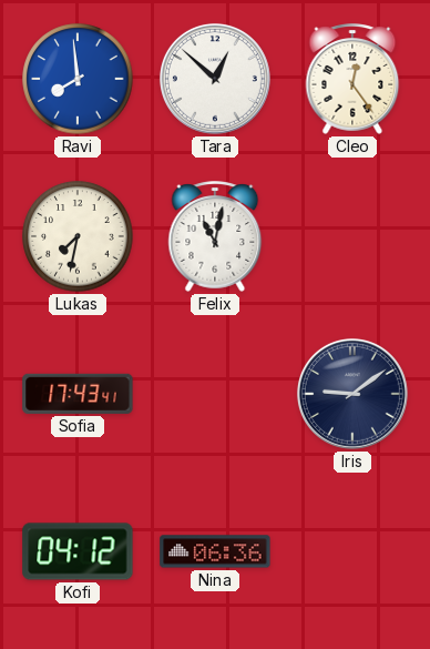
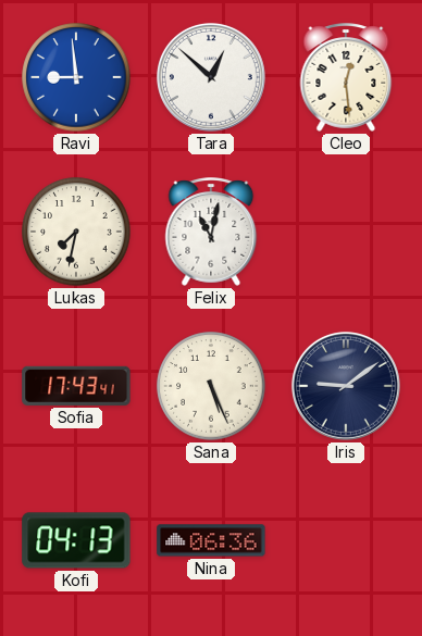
Ravi: 7:59 -> 8:59 (76, 77)
Cleo: 12:24 -> 12:29 (346, 77)
Sana: none -> 5:26 (211, 386)
Kofi: 04:12 -> 04:13 (76, 540)
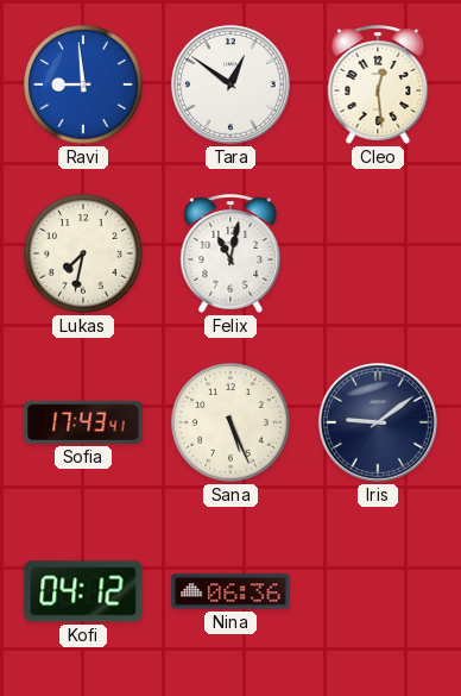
Tara: 12:52 -> 12:51 (230, 84)
Kofi: 04:13 -> 04:12 (83, 591)
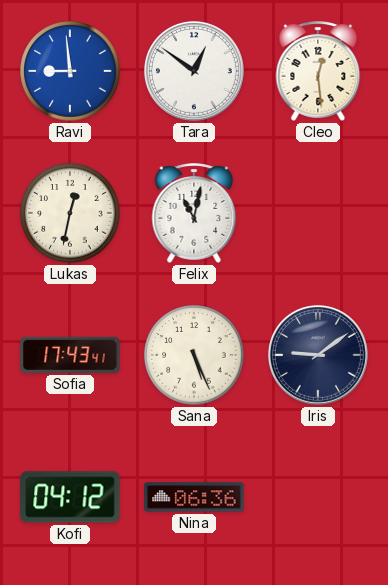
Lukas: 7:32 -> 12:32 (70, 213)
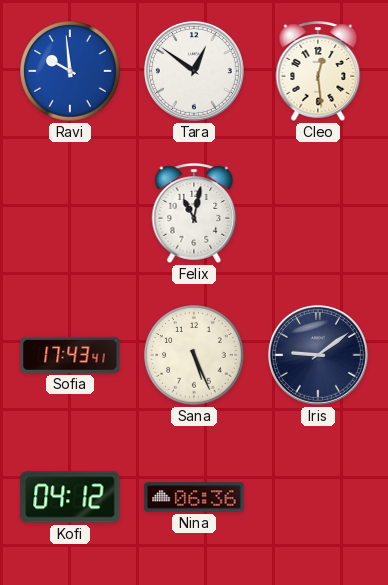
Ravi: 8:59 -> 9:59 (70, 71)
Lukas: 12:32 -> none (70, 213)
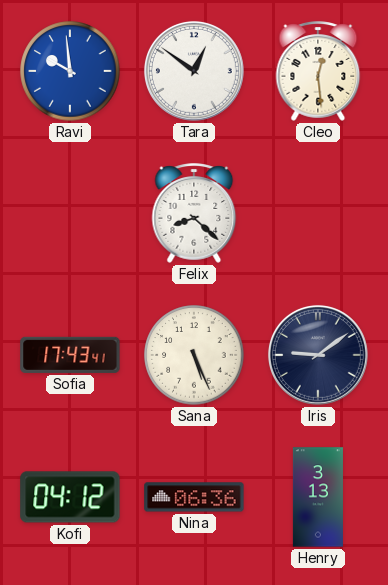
Felix: 11:02 -> 8:22 (194, 213)
Henry: none -> 3:13 (318, 497)
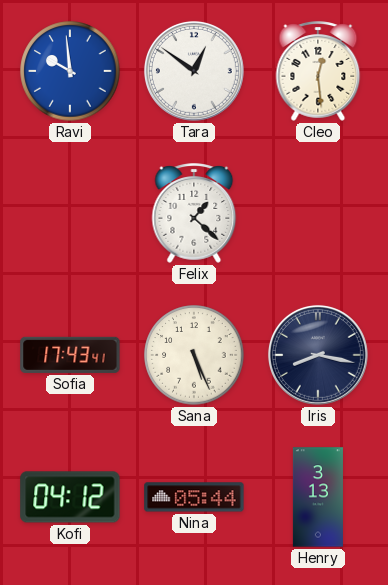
Felix: 8:22 -> 1:22 (194, 213)
Iris: 9:09 -> 8:17 (318, 355)
Nina: 06:36 -> 05:44 (194, 497)
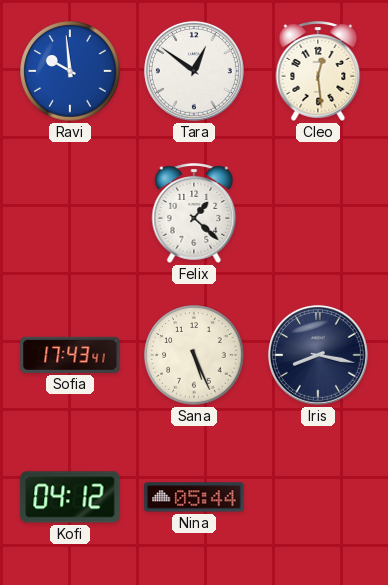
Henry: 3:13 -> none (318, 497)
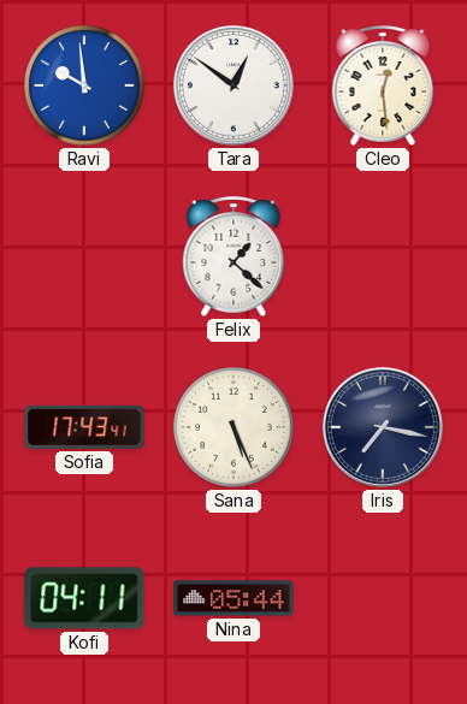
Iris: 8:17 -> 7:17 (383, 427)
Kofi: 04:12 -> 04:11 (84, 598)
